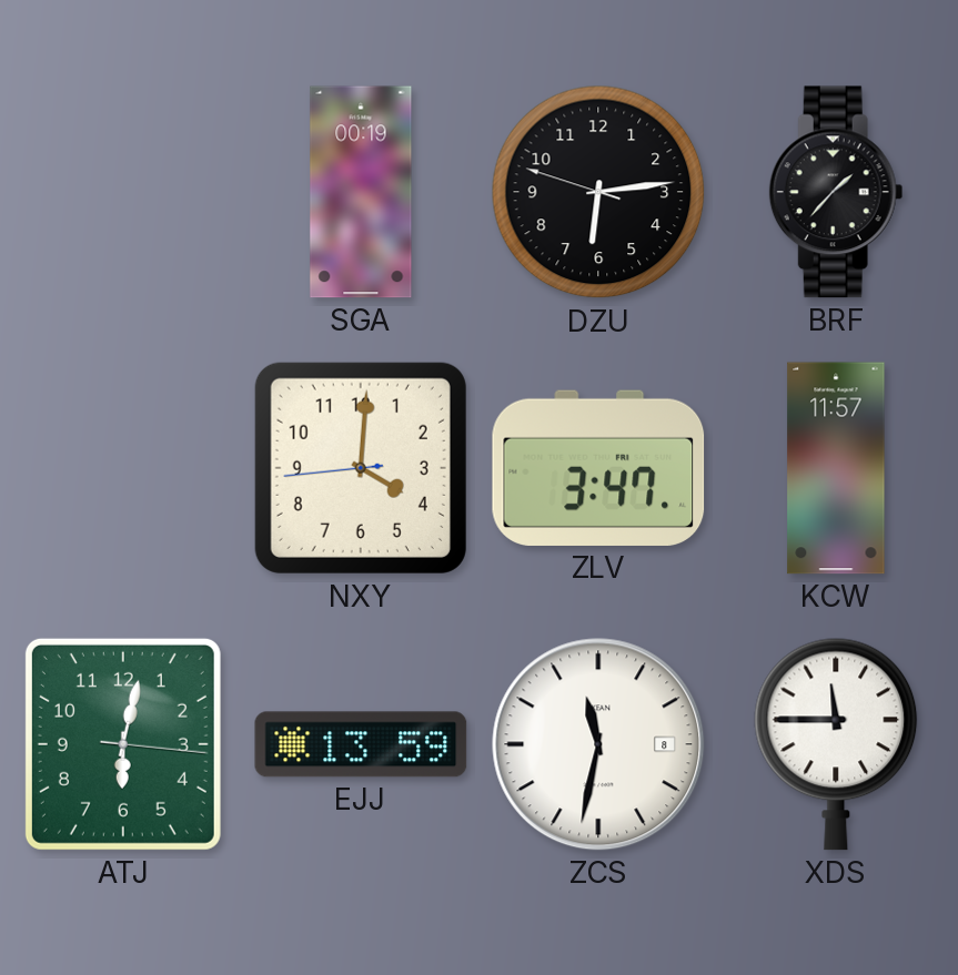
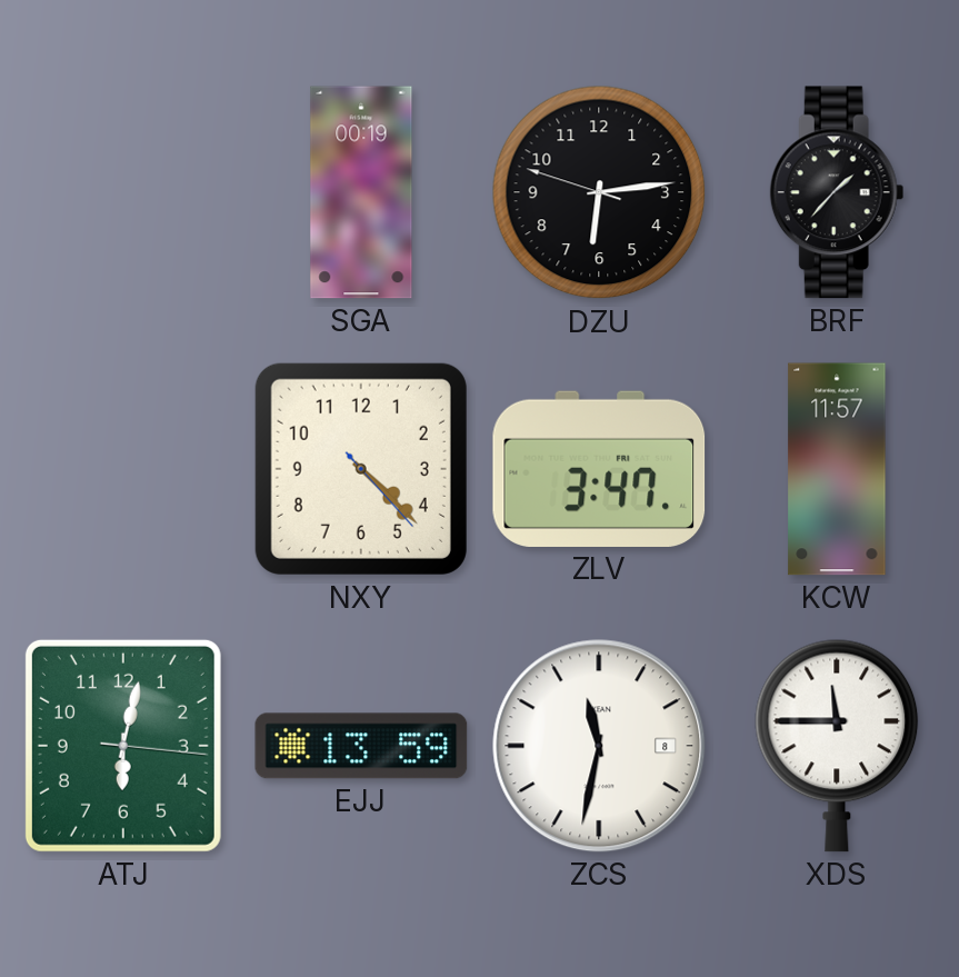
NXY: 4:00 -> 4:22 (361, 469)
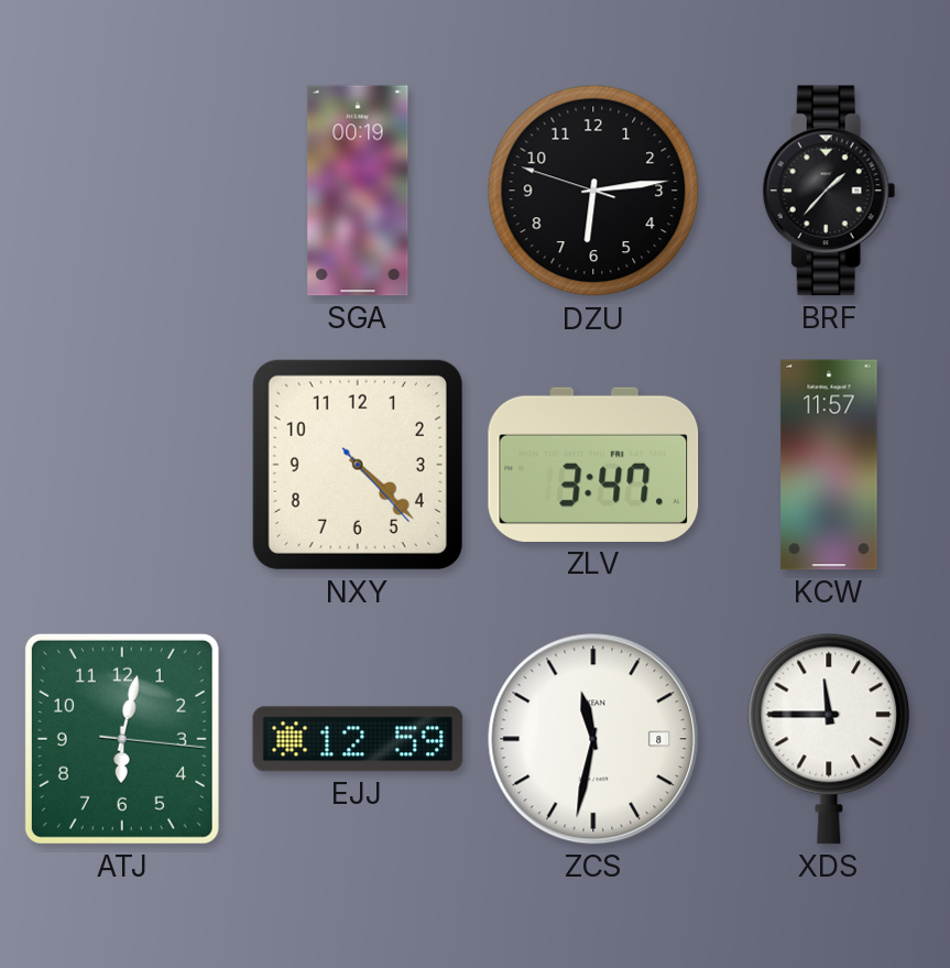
EJJ: 13:59 -> 12:59 (358, 739)
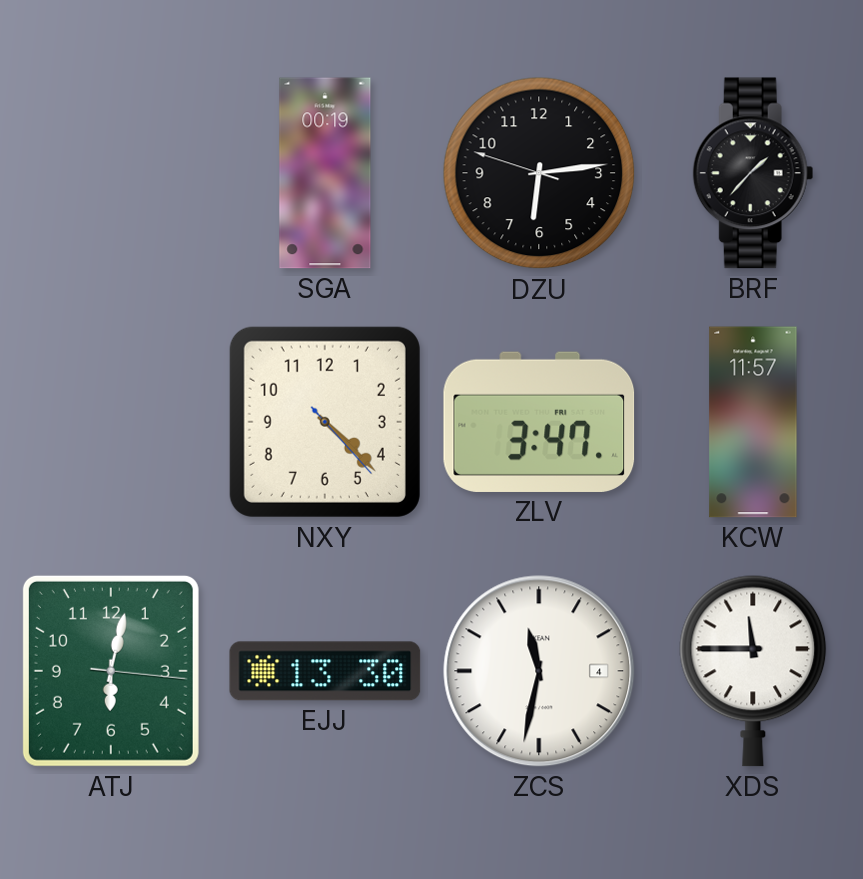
EJJ: 12:59 -> 13:30 (325, 671)
ZCS date: 8 -> 4 (539, 671)
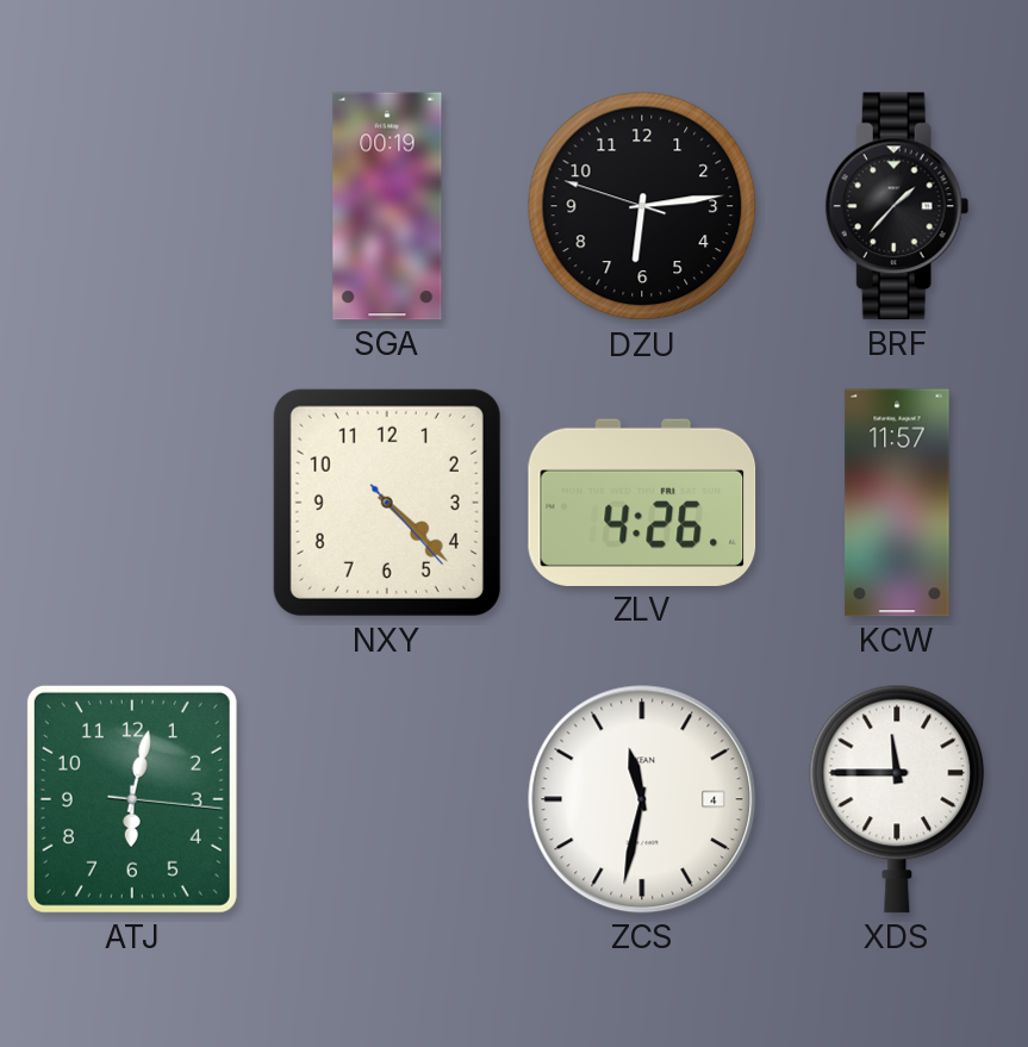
ZLV: 3:47 -> 4:26 (642, 503)
EJJ: 13:30 -> none (325, 671)
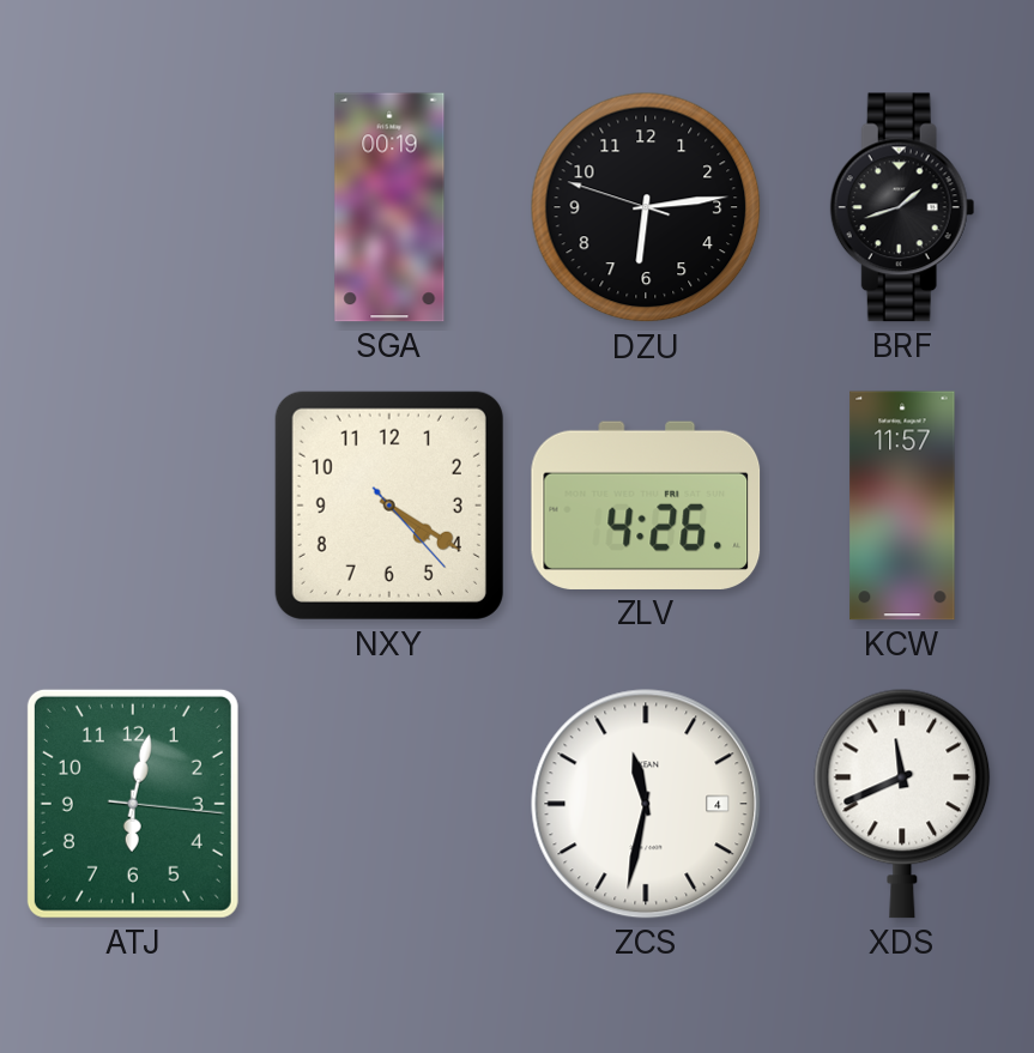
BRF: 1:37 -> 1:42 (902, 207)
NXY: 4:22 -> 4:20 (389, 506)
XDS: 11:45 -> 11:41 (902, 804)
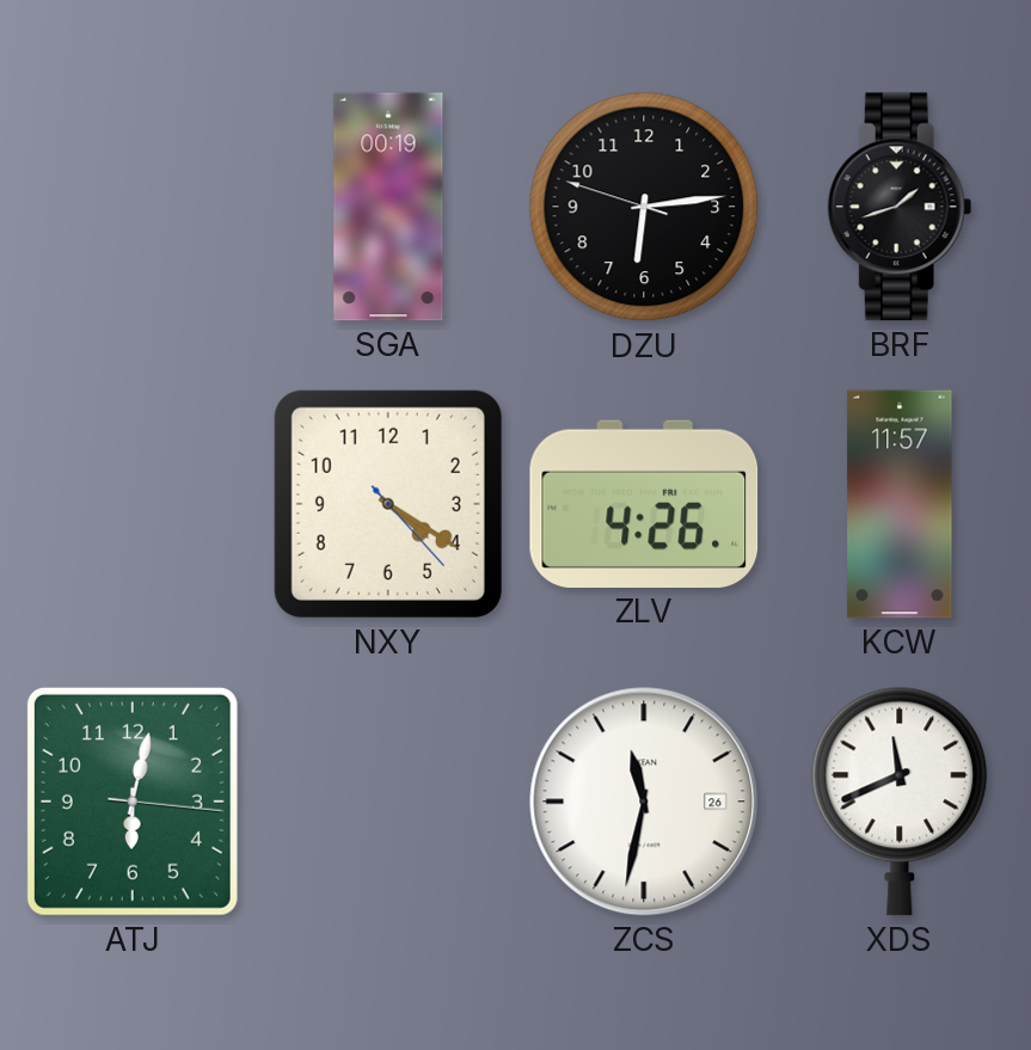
ZCS date: 4 -> 26 (644, 802)
